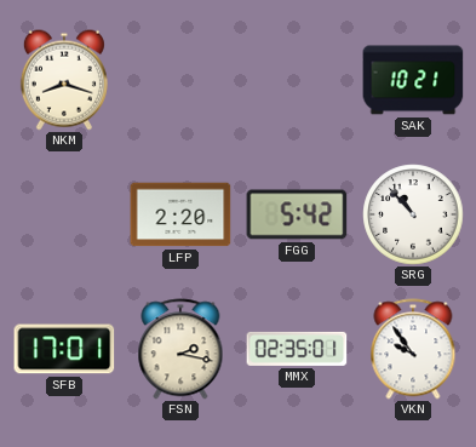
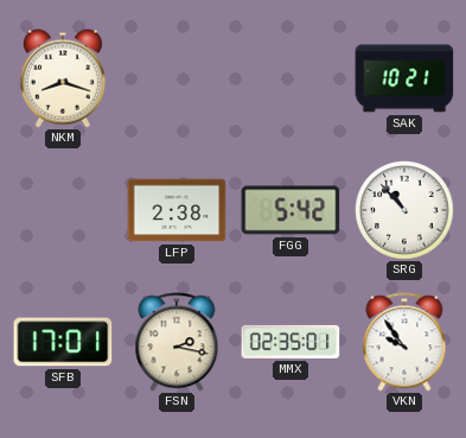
LFP: 2:20 -> 2:38 (177, 210)
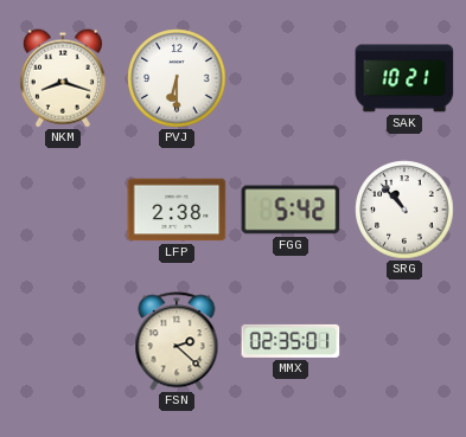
PVJ: none -> 6:30 (177, 78)
SFB: 17:01 -> none (63, 342)
FSN: 2:17 -> 2:22 (177, 341)
VKN: 9:54 -> none (404, 342)
